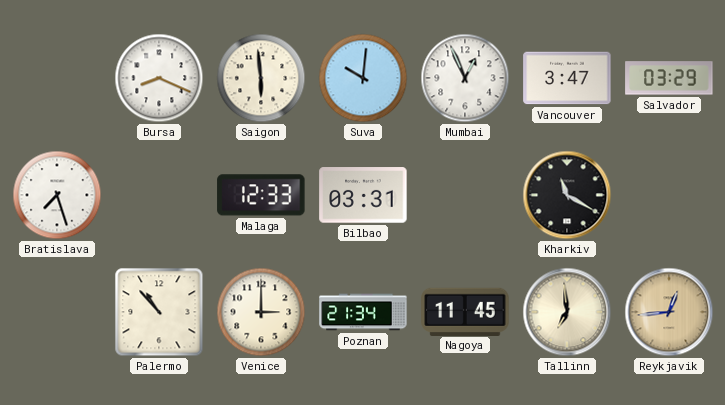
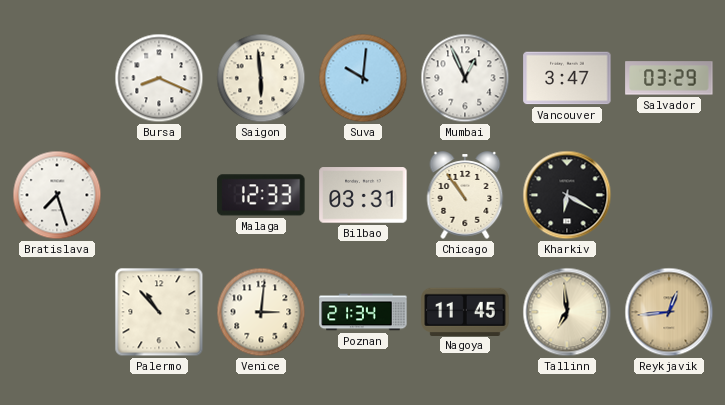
Chicago: none -> 10:54 (465, 195)
Kharkiv: 11:20 -> 6:20 (567, 195)
Venice: 3:00 -> 3:01 (261, 312)
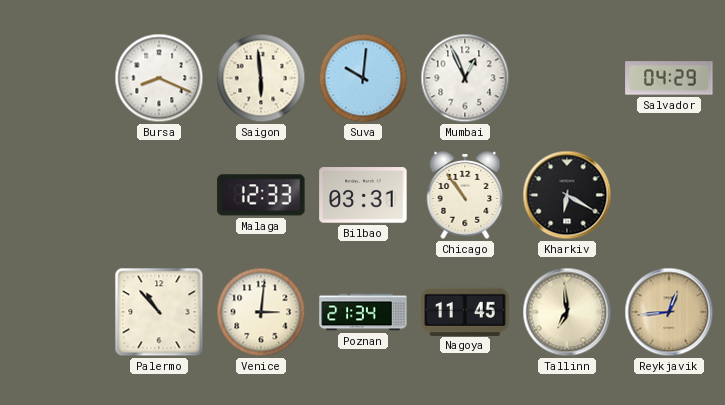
Vancouver: 3:47 -> none (567, 78)
Salvador: 03:29 -> 04:29 (669, 78)
Bratislava: 7:27 -> none (57, 195)
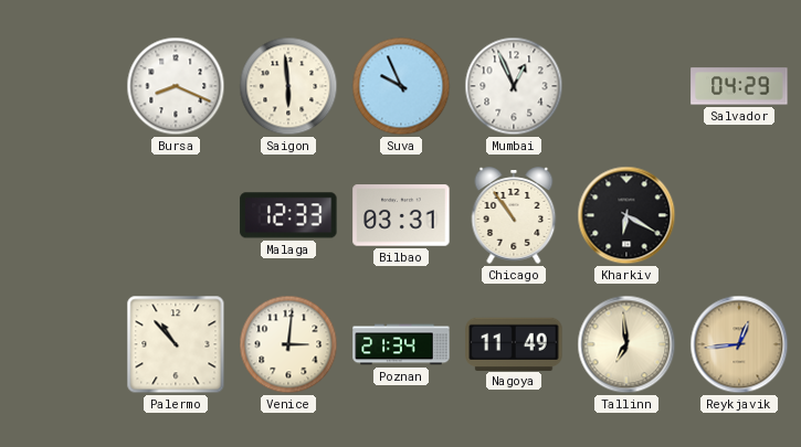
Suva: 10:01 -> 9:56 (401, 86)
Nagoya: 11:45 -> 11:49 (514, 343)
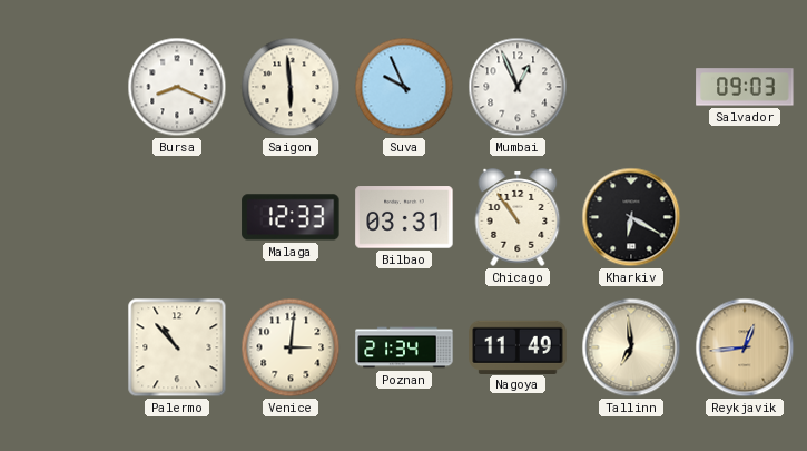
Salvador: 04:29 -> 09:03 (745, 87)
